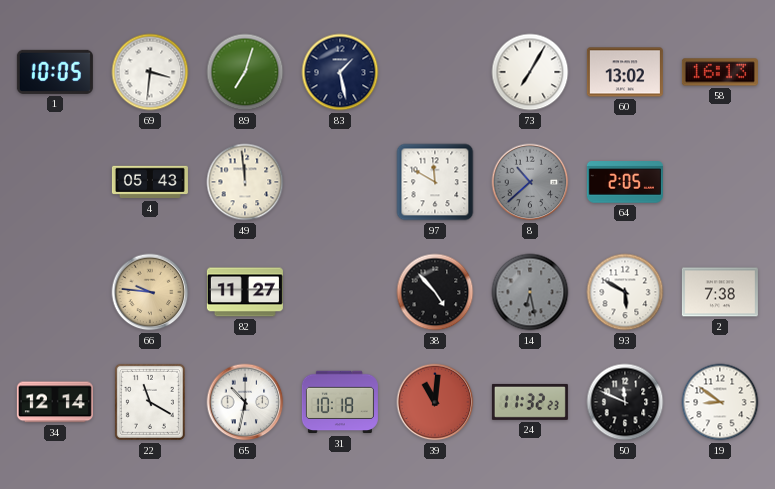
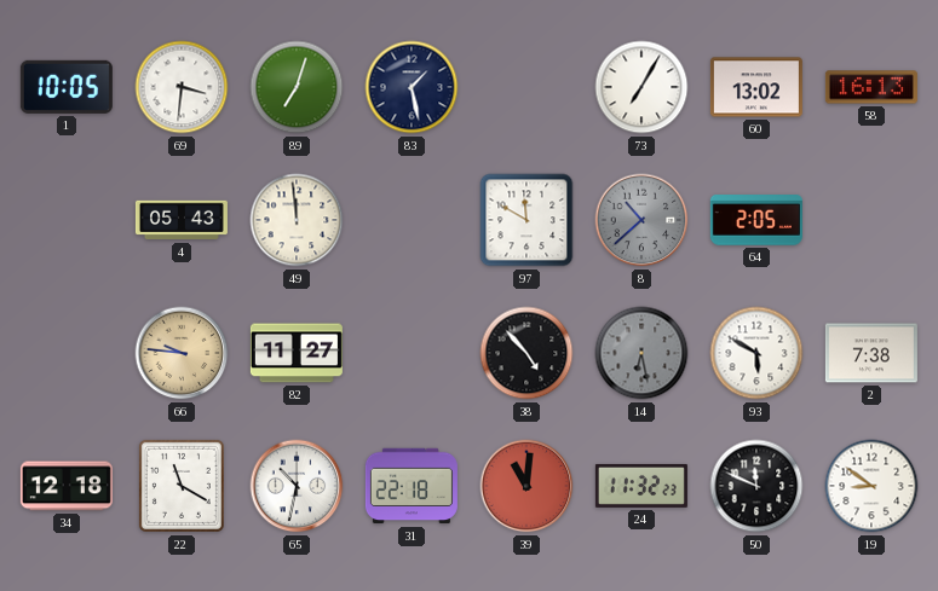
34: 12:14 -> 12:18 (67, 486)
31: 10:18 -> 22:18 (412, 486)
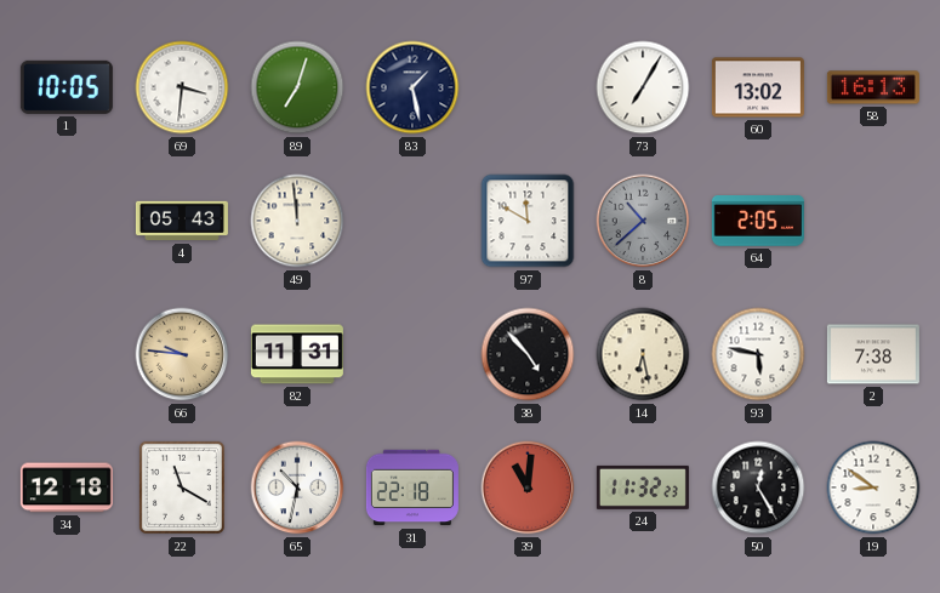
82: 11:27 -> 11:31 (297, 354)
14 dial: grey -> cream (643, 354)
93: 5:50 -> 5:47 (758, 354)
50: 11:49 -> 12:25 (758, 487)
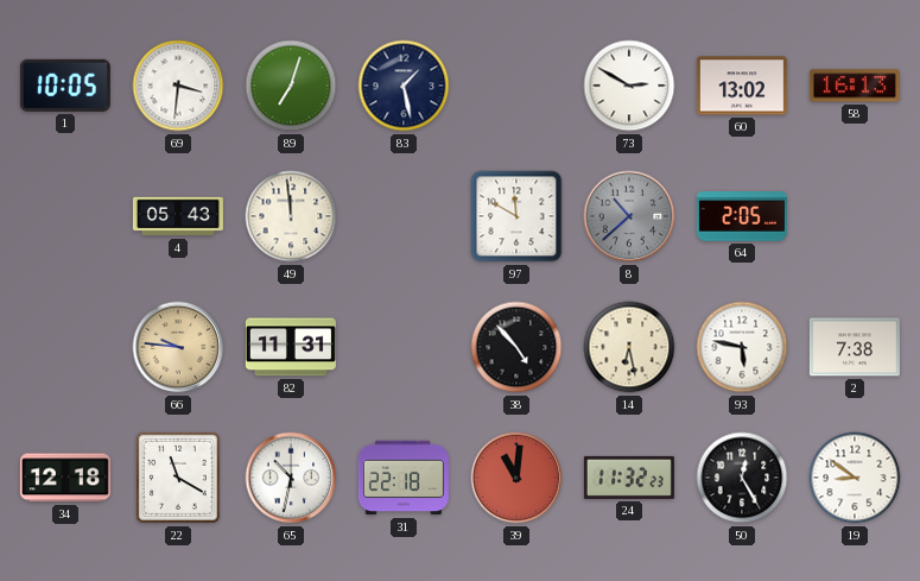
73: 7:05 -> 2:50 (629, 86)
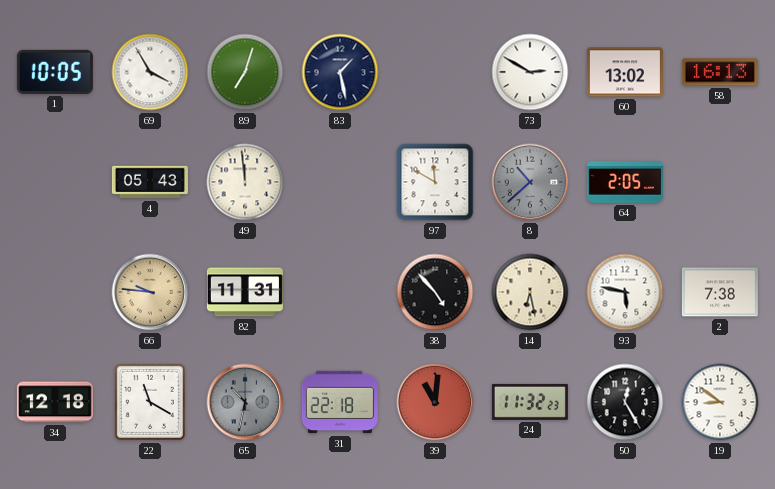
69: 3:31 -> 3:55 (150, 72)
65 dial: white -> grey (245, 402)
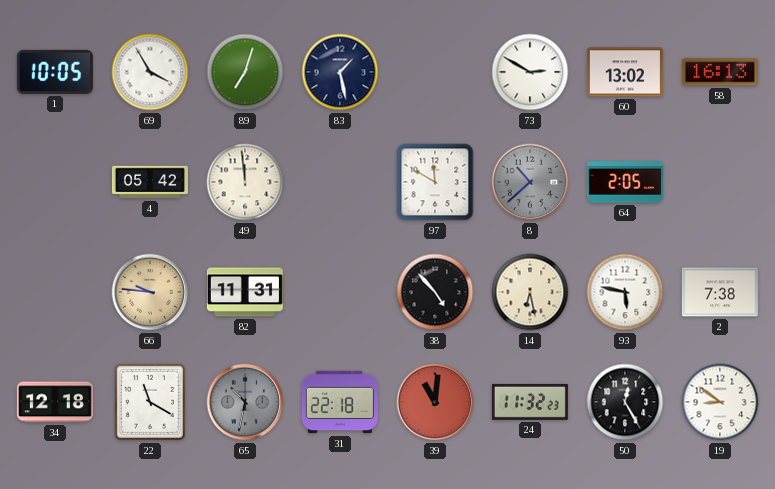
4: 05:43 -> 05:42 (150, 182)
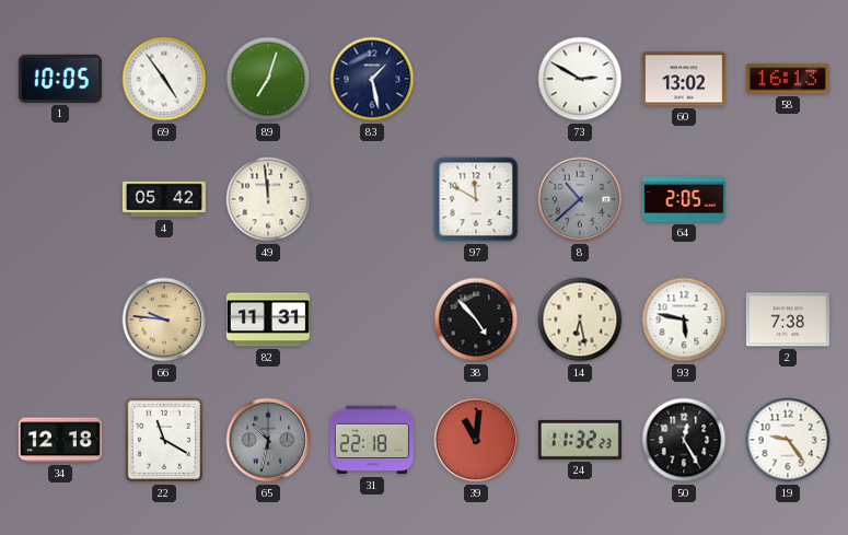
69: 3:55 -> 4:54 (164, 79)
19: 8:51 -> 9:24 (788, 440)
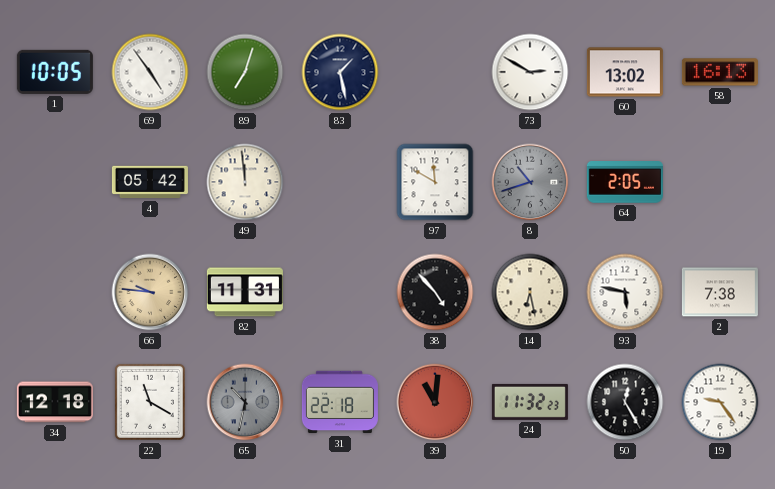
8: 10:38 -> 10:42 (530, 182)
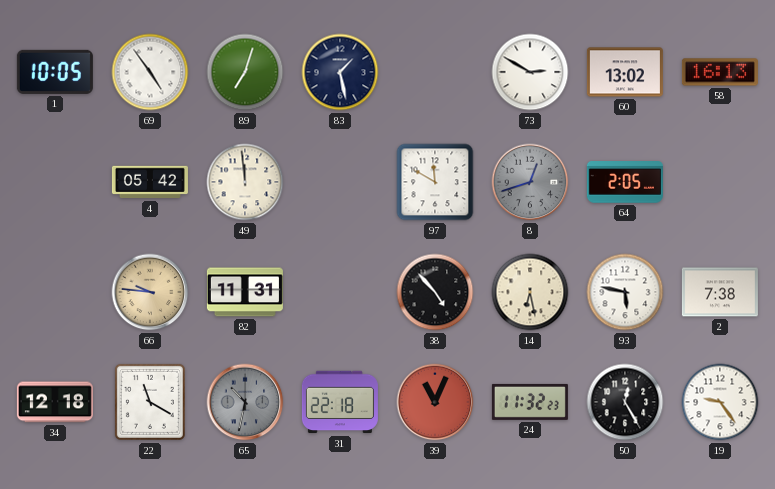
8: 10:42 -> 12:42 (530, 182)
39: 11:01 -> 11:04 (435, 402)
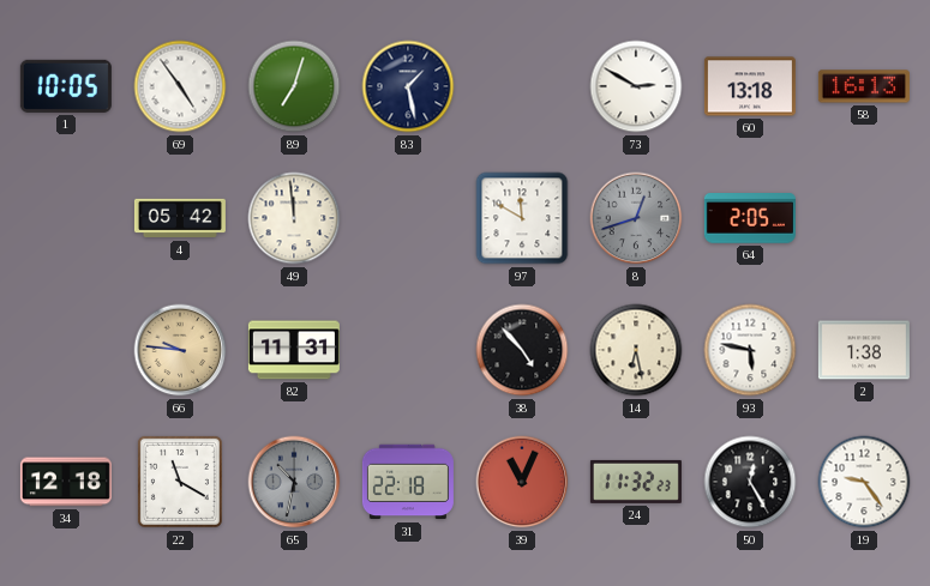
60: 13:02 -> 13:18 (750, 86)
2: 7:38 -> 1:38 (864, 350)
